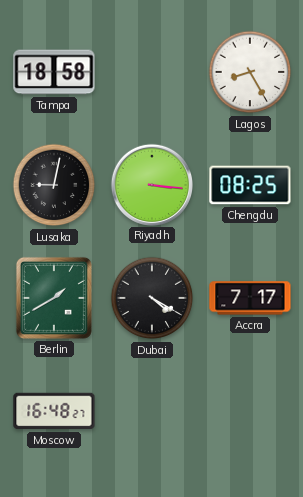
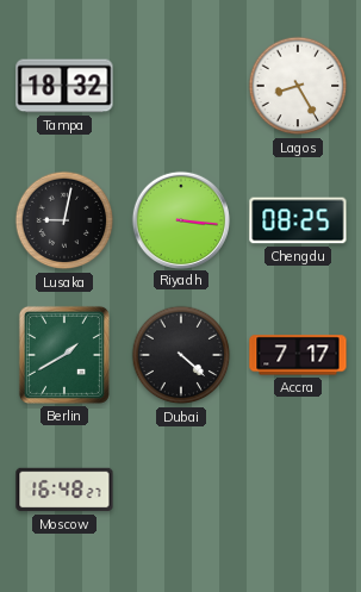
Tampa: 18:58 -> 18:32 (64, 86)
Dubai: 4:20 -> 4:22 (181, 355)
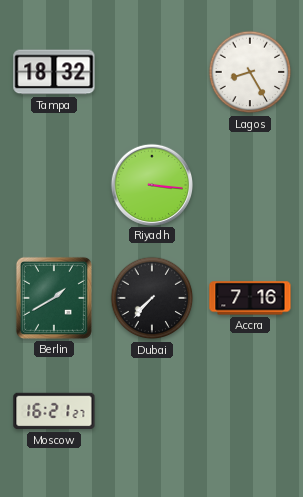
Lusaka: 9:02 -> none (64, 220)
Chengdu: 08:25 -> none (298, 220)
Dubai: 4:22 -> 7:37 (152, 298)
Accra: 7:17 -> 7:16 (250, 298)
Moscow: 16:48 -> 16:21 (54, 411)
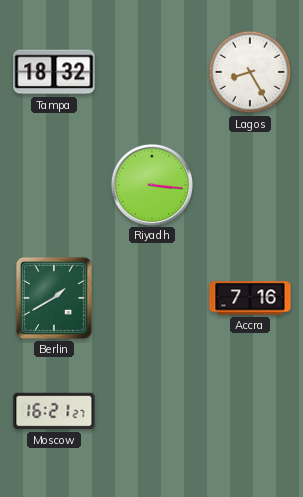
Dubai: 7:37 -> none (152, 298)
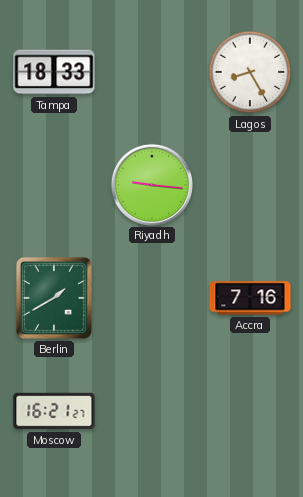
Tampa: 18:32 -> 18:33 (54, 72)
Riyadh: 3:16 -> 9:16 (151, 184)
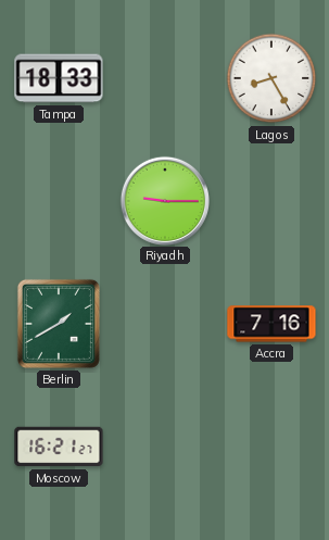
Riyadh: 9:16 -> 9:15 (164, 200)
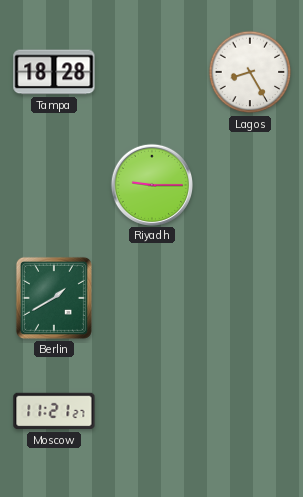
Tampa: 18:33 -> 18:28 (54, 72)
Accra: 7:16 -> none (271, 324)
Moscow: 16:21 -> 11:21 (54, 411)
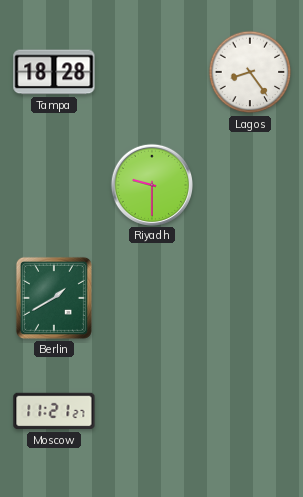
Lagos: 8:25 -> 8:24 (250, 72)
Riyadh: 9:15 -> 9:30 (151, 184)
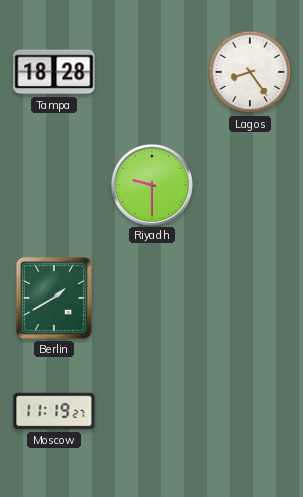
Moscow: 11:21 -> 11:19 (54, 411)
